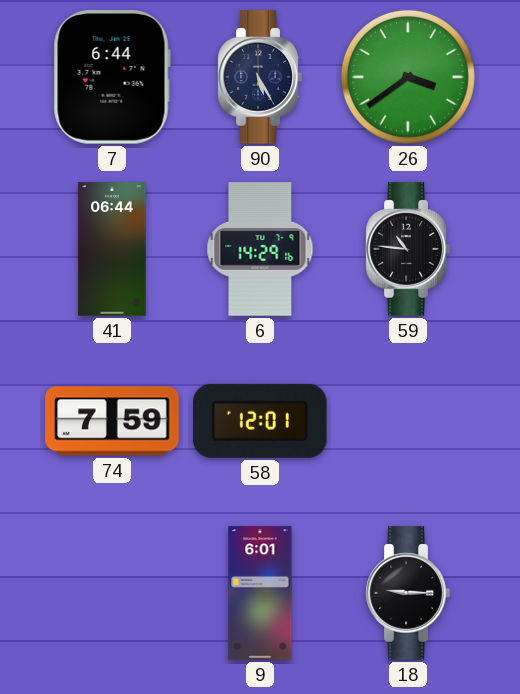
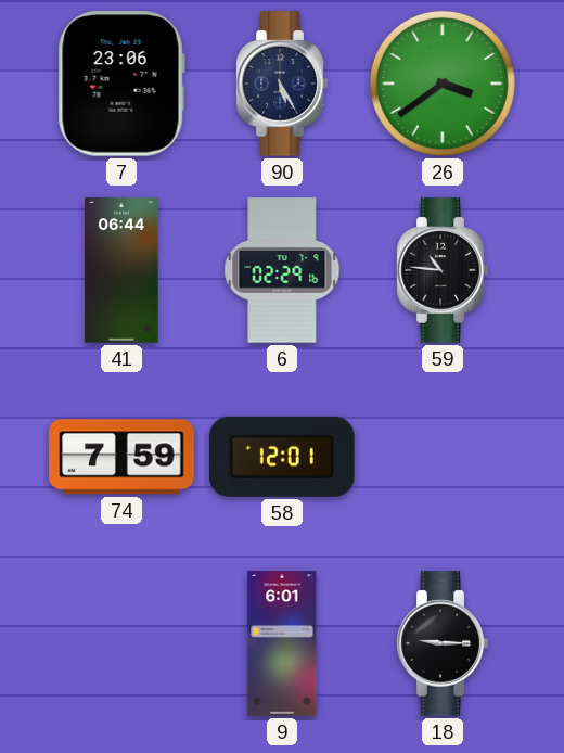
7: 6:44 -> 23:06 (121, 84)
6: 14:29 -> 02:29 (282, 270)
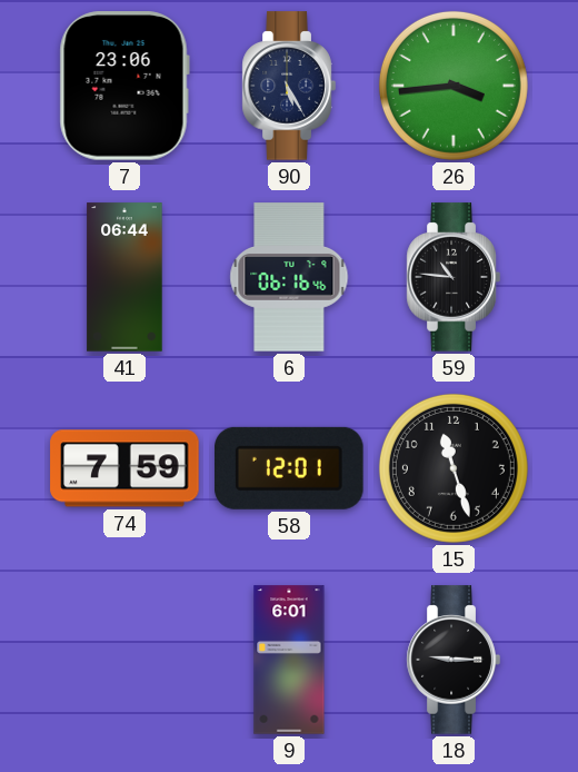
26: 3:39 -> 3:44 (454, 86)
6: 02:29 -> 06:16 (289, 277)
15: none -> 11:27 (454, 468)
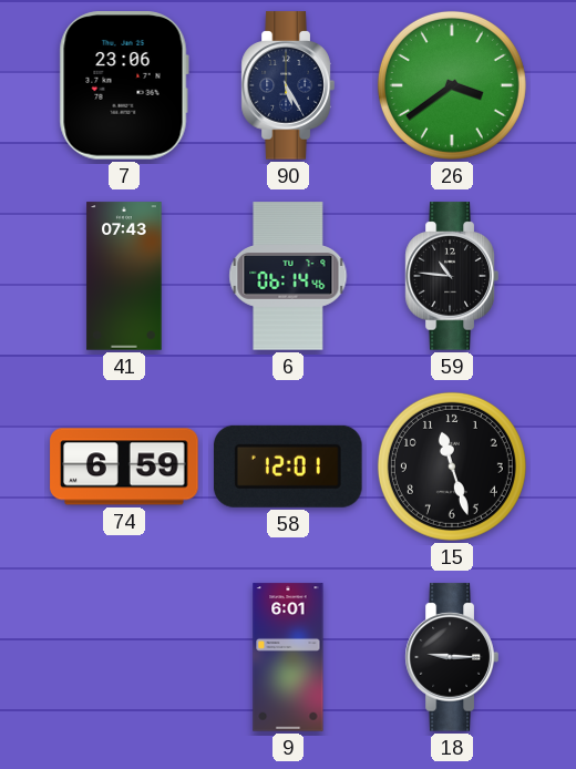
26: 3:44 -> 3:39 (452, 85)
41: 06:44 -> 07:43 (124, 276)
6: 06:16 -> 06:14 (288, 276)
74: 7:59 -> 6:59 (124, 466)
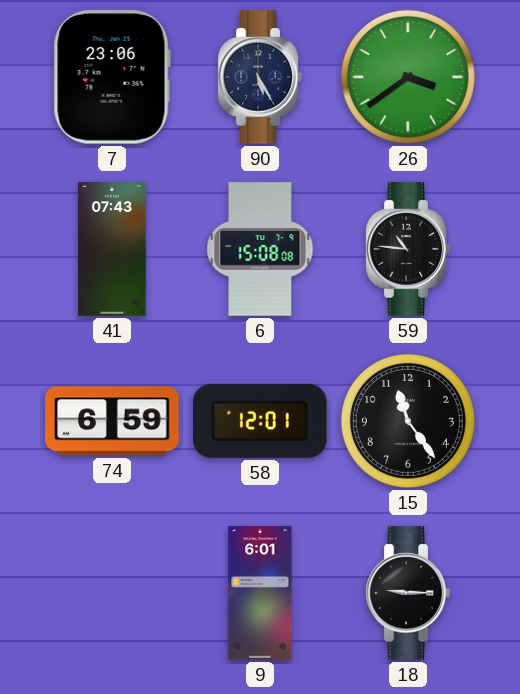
6: 06:14 -> 15:08 (260, 249)
15: 11:27 -> 11:24 (408, 421)
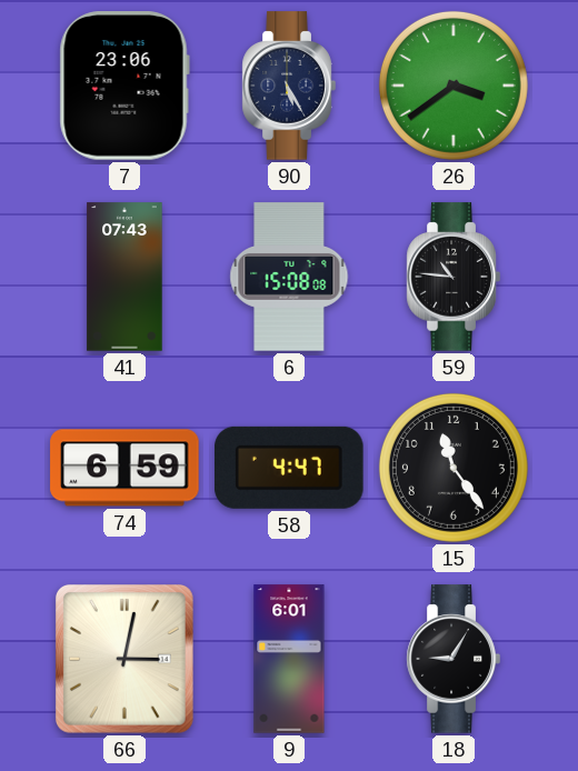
58: 12:01 -> 4:47 (290, 468)
66: none -> 3:02 (124, 660)
18: 9:15 -> 9:05 (454, 659)
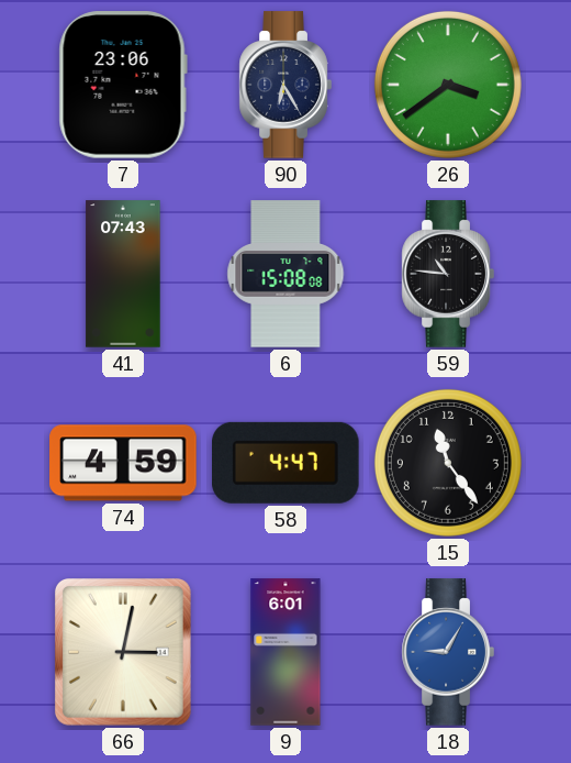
90: 5:25 -> 6:25 (285, 85)
74: 6:59 -> 4:59 (123, 463)
18 dial: black -> blue (448, 652)
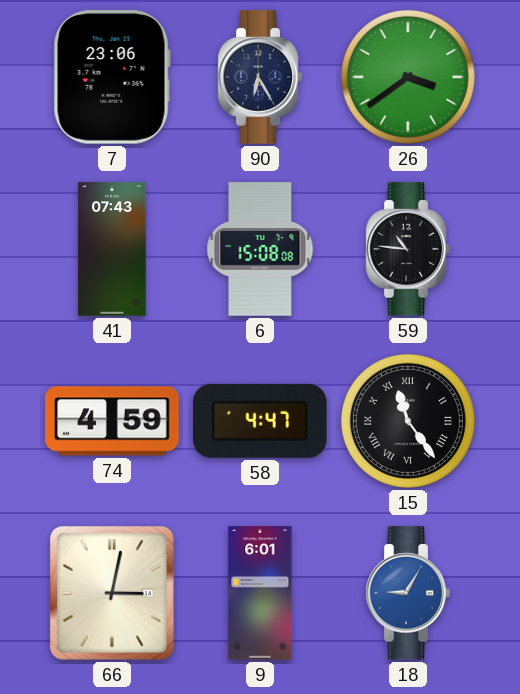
15 numerals: Arabic -> Roman (408, 421)
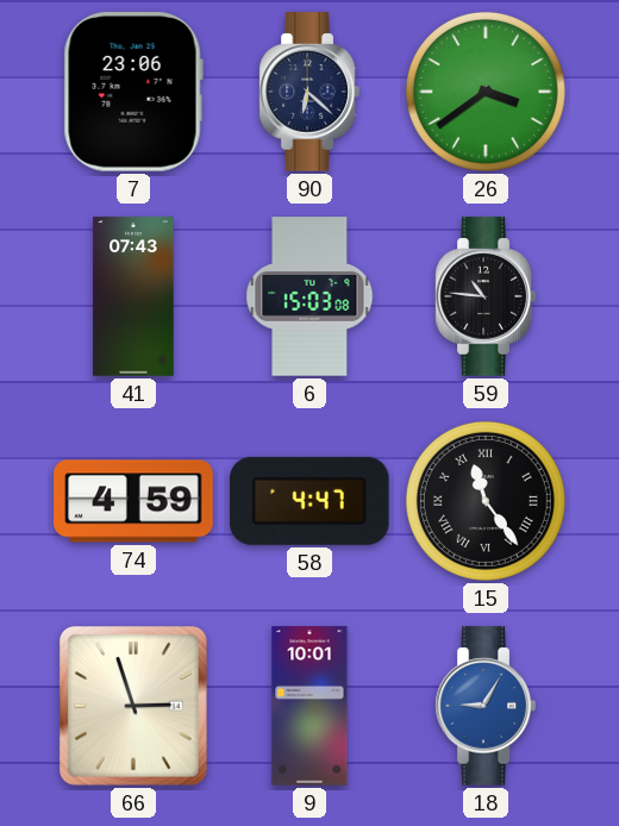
90: 6:25 -> 6:22 (309, 92)
6: 15:08 -> 15:03 (309, 296)
66: 3:02 -> 2:57 (133, 707)
9: 6:01 -> 10:01 (309, 706)
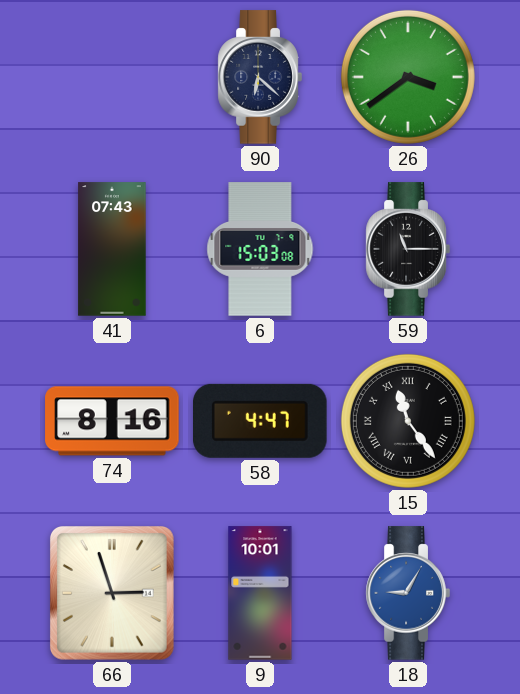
7: 23:06 -> none (133, 92)
59: 10:46 -> 11:15 (408, 249)
74: 4:59 -> 8:16 (112, 421)
